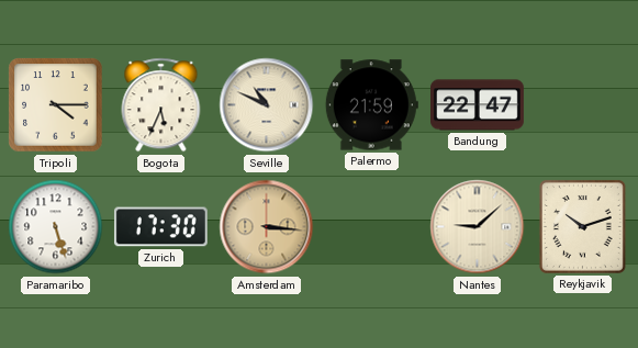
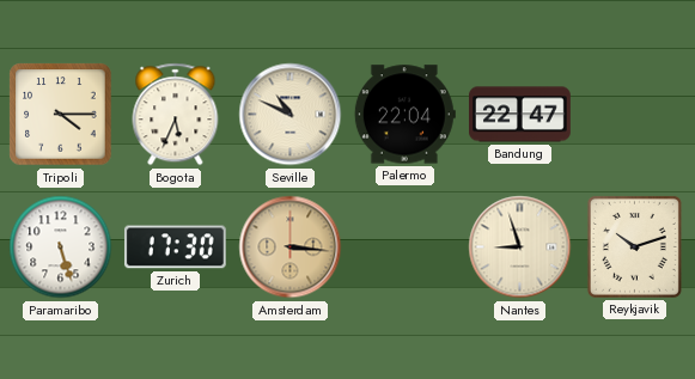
Palermo: 21:59 -> 22:04 (404, 115)
Nantes: 9:08 -> 8:57 (520, 247)
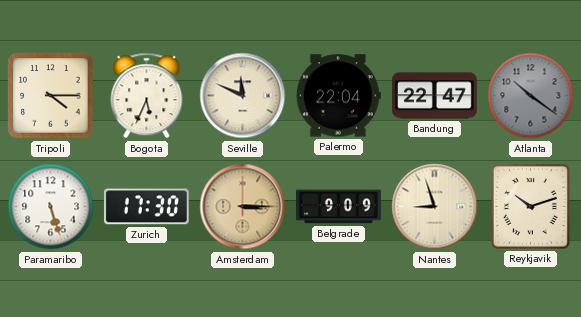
Seville: 10:49 -> 11:49 (243, 96)
Atlanta: none -> 10:21 (531, 96)
Amsterdam: 3:16 -> 3:15 (243, 207)
Belgrade: none -> 9:09 (339, 207)
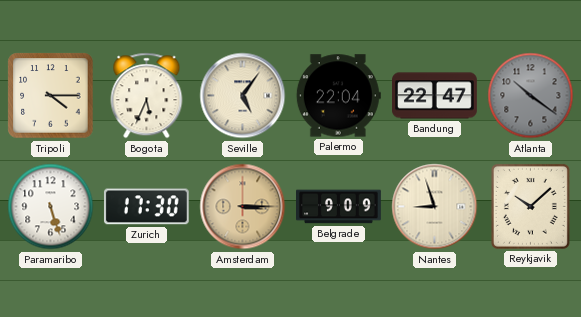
Seville: 11:49 -> 5:06 (243, 96)
Reykjavik: 10:12 -> 10:08 (530, 206)
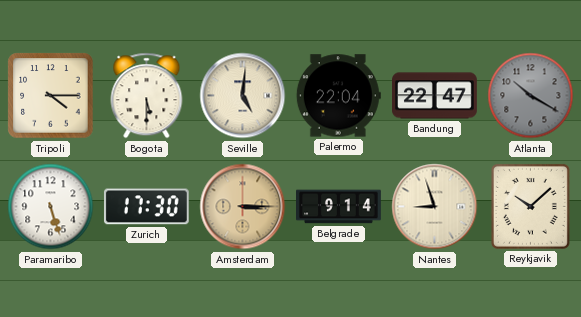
Bogota: 5:34 -> 5:30 (147, 96)
Seville: 5:06 -> 5:01 (243, 96)
Atlanta: 10:21 -> 10:20 (531, 96)
Belgrade: 9:09 -> 9:14 (339, 207)
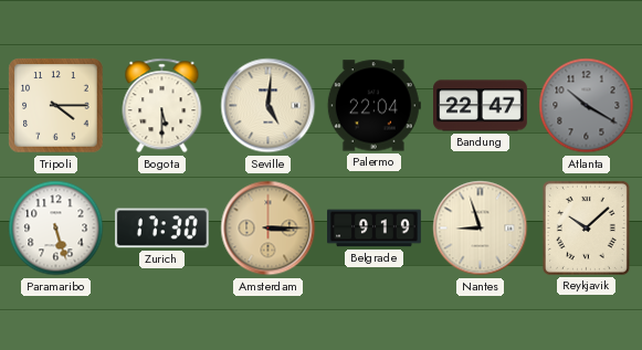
Belgrade: 9:14 -> 9:19 (375, 229)
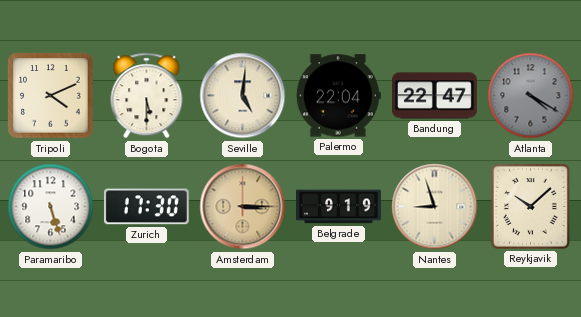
Tripoli: 4:15 -> 4:11 (51, 96)
Atlanta: 10:20 -> 4:20 (531, 96)
